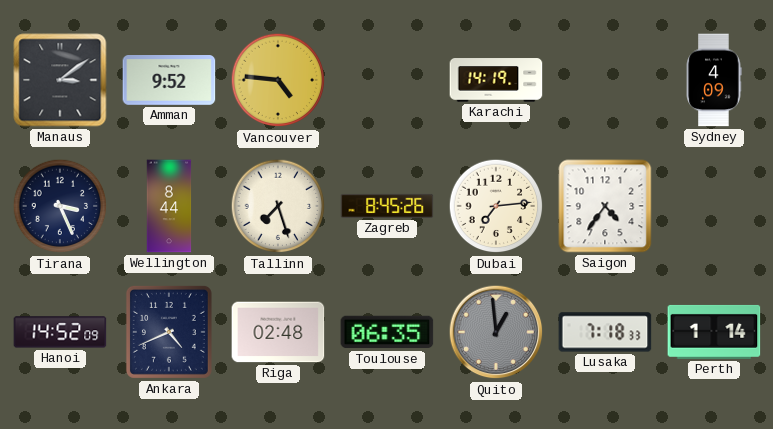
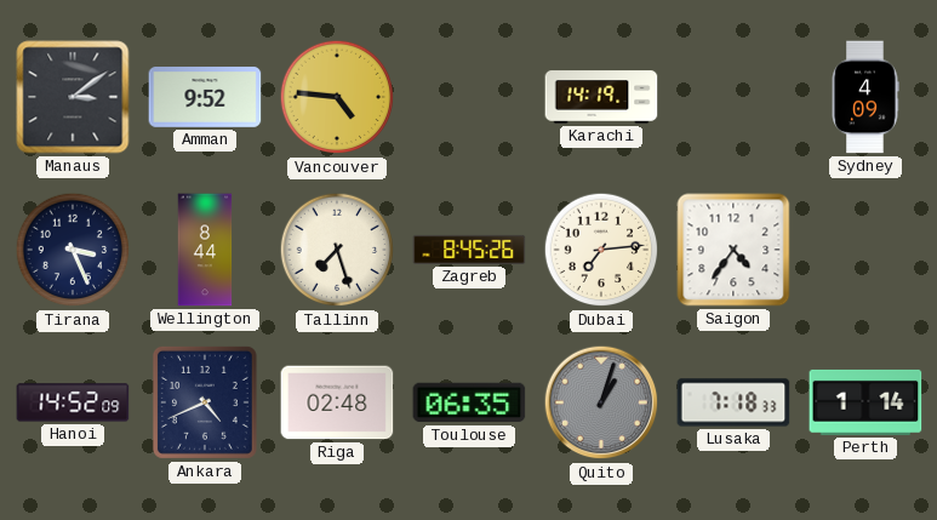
Quito: 12:59 -> 1:03 (601, 402)
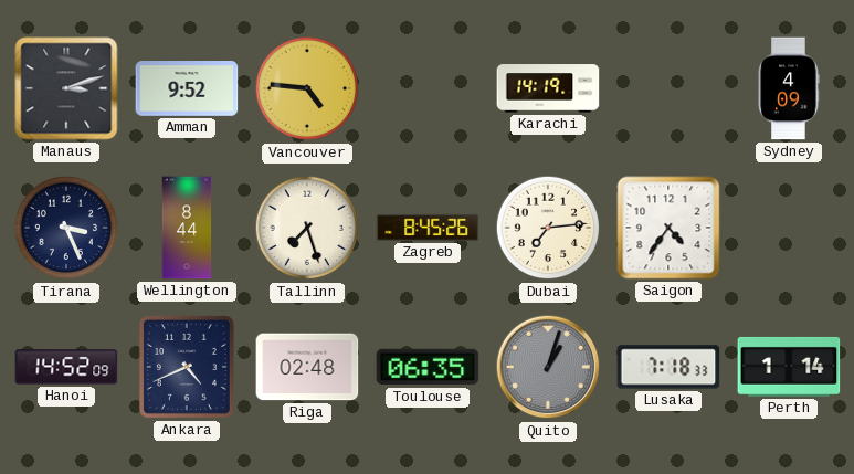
Manaus: 3:09 -> 3:12 (66, 88)
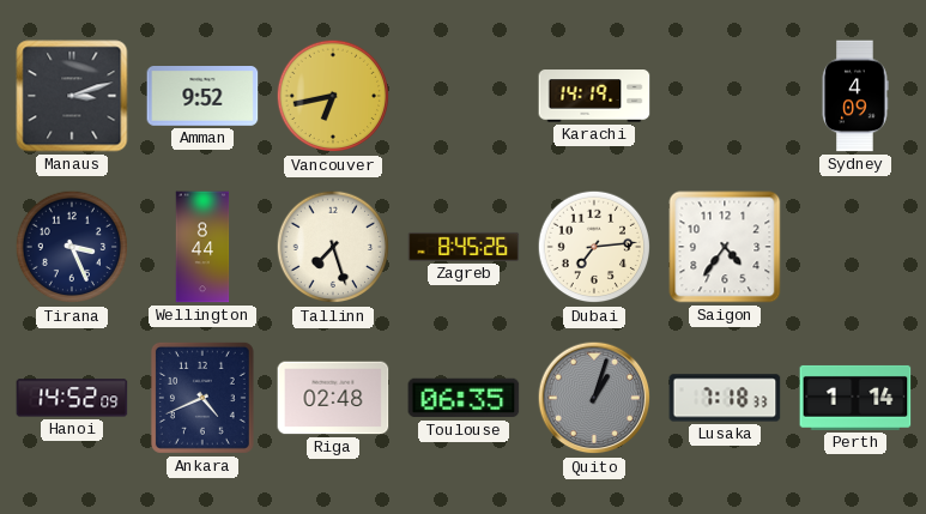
Vancouver: 4:46 -> 6:43 (333, 96)
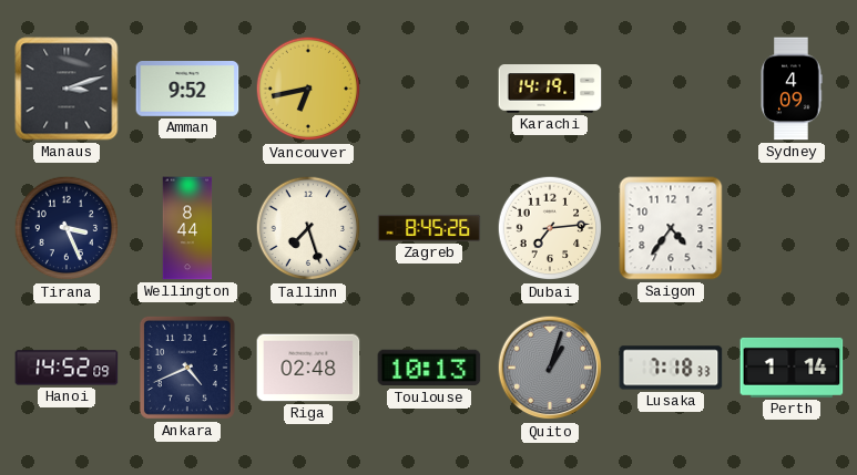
Toulouse: 06:35 -> 10:13 (429, 368)
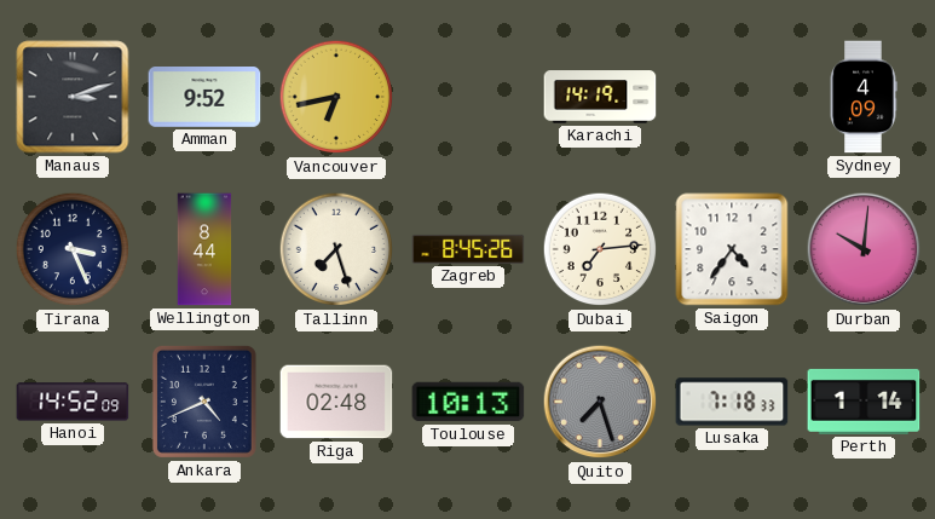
Durban: none -> 10:01 (864, 249)
Quito: 1:03 -> 7:27 (600, 402)
